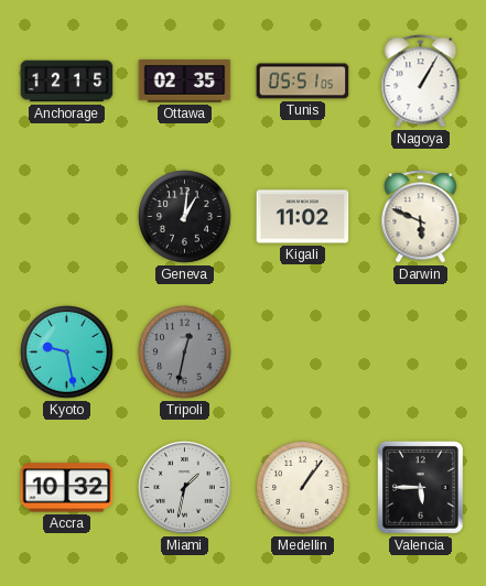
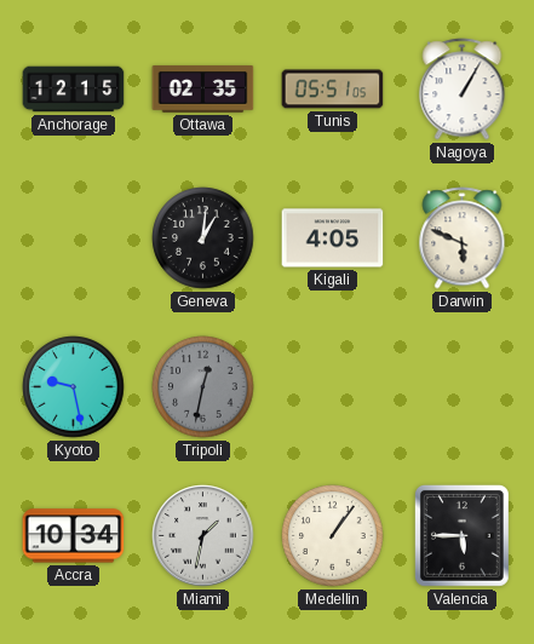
Kigali: 11:02 -> 4:05 (333, 238)
Accra: 10:32 -> 10:34 (74, 536)
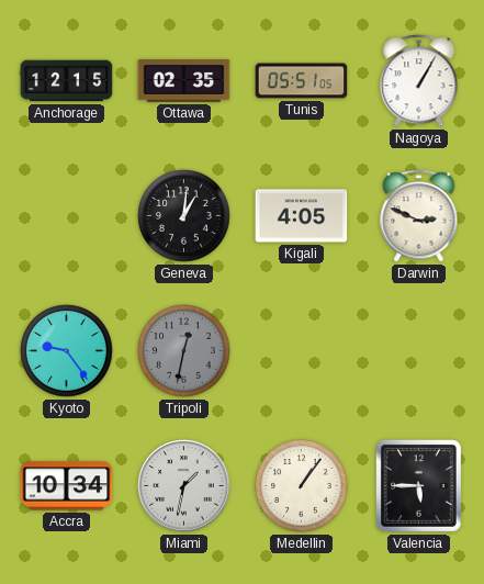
Darwin: 5:49 -> 2:49 (419, 216)
Kyoto: 9:28 -> 9:24 (67, 351)
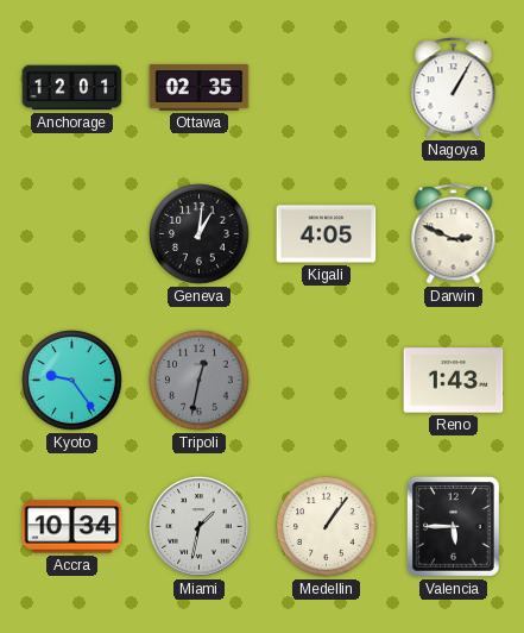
Anchorage: 12:15 -> 12:01 (72, 88)
Tunis: 05:51 -> none (302, 81)
Reno: none -> 1:43 (454, 381)
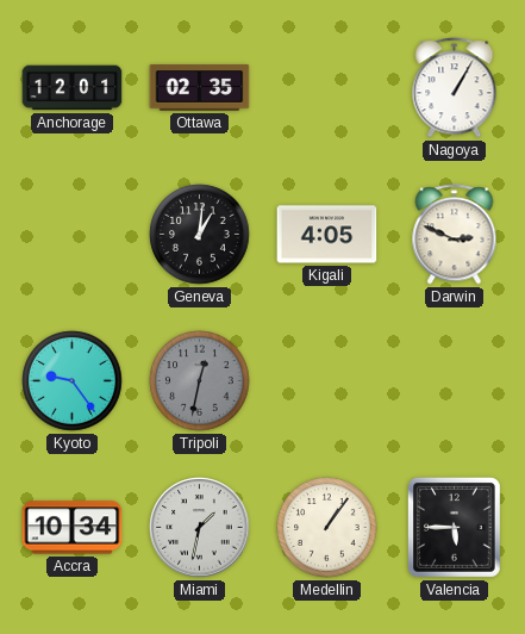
Reno: 1:43 -> none (454, 381)
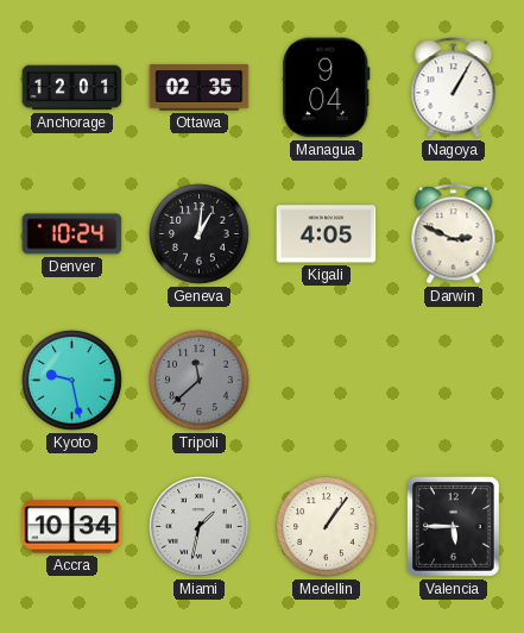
Managua: none -> 9:04 (327, 88)
Denver: none -> 10:24 (72, 234)
Kyoto: 9:24 -> 9:28 (72, 381)
Tripoli: 12:32 -> 11:38 (200, 381)
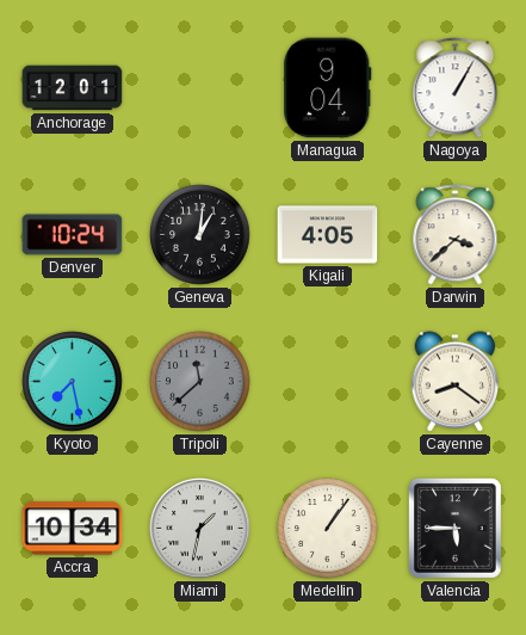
Ottawa: 02:35 -> none (200, 88)
Darwin: 2:49 -> 3:38 (456, 235)
Kyoto: 9:28 -> 7:28 (73, 382)
Cayenne: none -> 8:21 (454, 382)
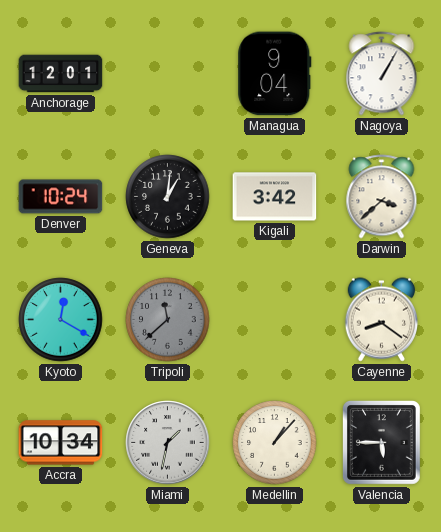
Kigali: 4:05 -> 3:42 (275, 197)
Kyoto: 7:28 -> 12:20 (61, 320)
Medellin: 1:06 -> 1:07 (275, 443)
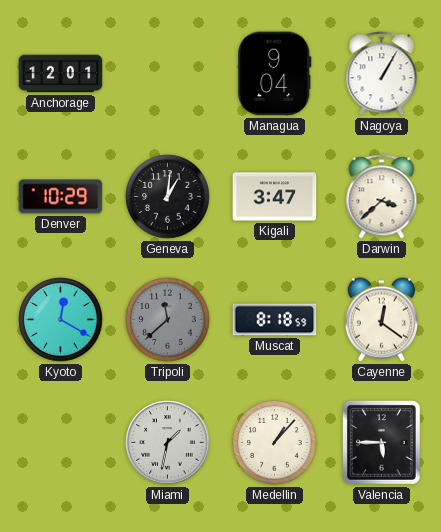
Denver: 10:24 -> 10:29 (61, 197)
Kigali: 3:42 -> 3:47 (275, 197)
Muscat: none -> 8:18 (275, 320)
Cayenne: 8:21 -> 12:21 (381, 320)
Accra: 10:34 -> none (61, 443)
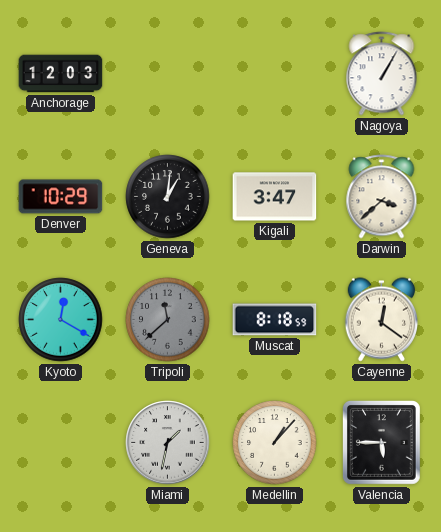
Anchorage: 12:01 -> 12:03 (61, 74)
Managua: 9:04 -> none (275, 74)
